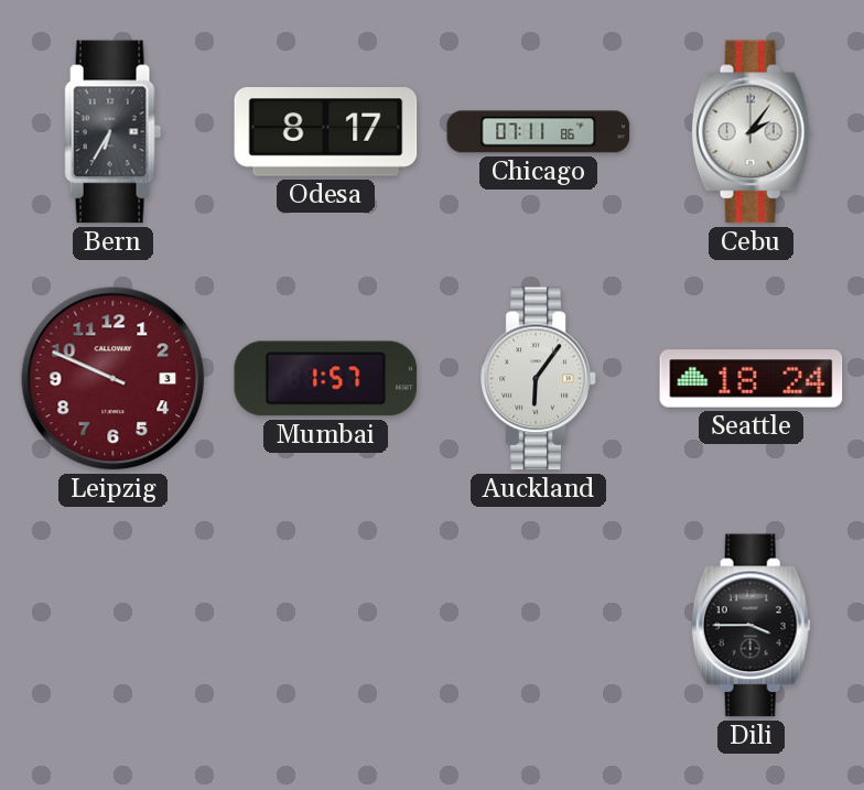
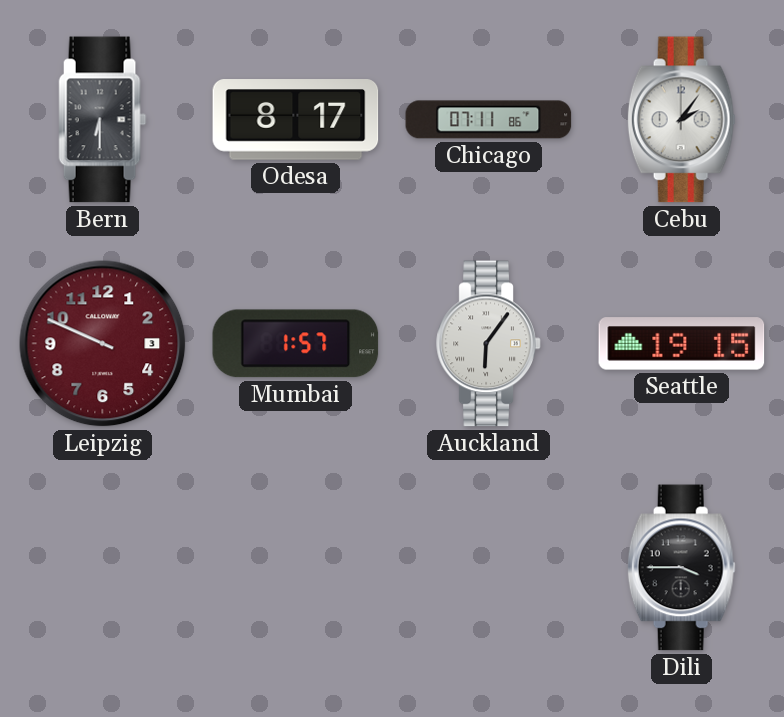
Bern: 6:35 -> 6:30 (103, 120)
Seattle: 18:24 -> 19:15 (682, 344)
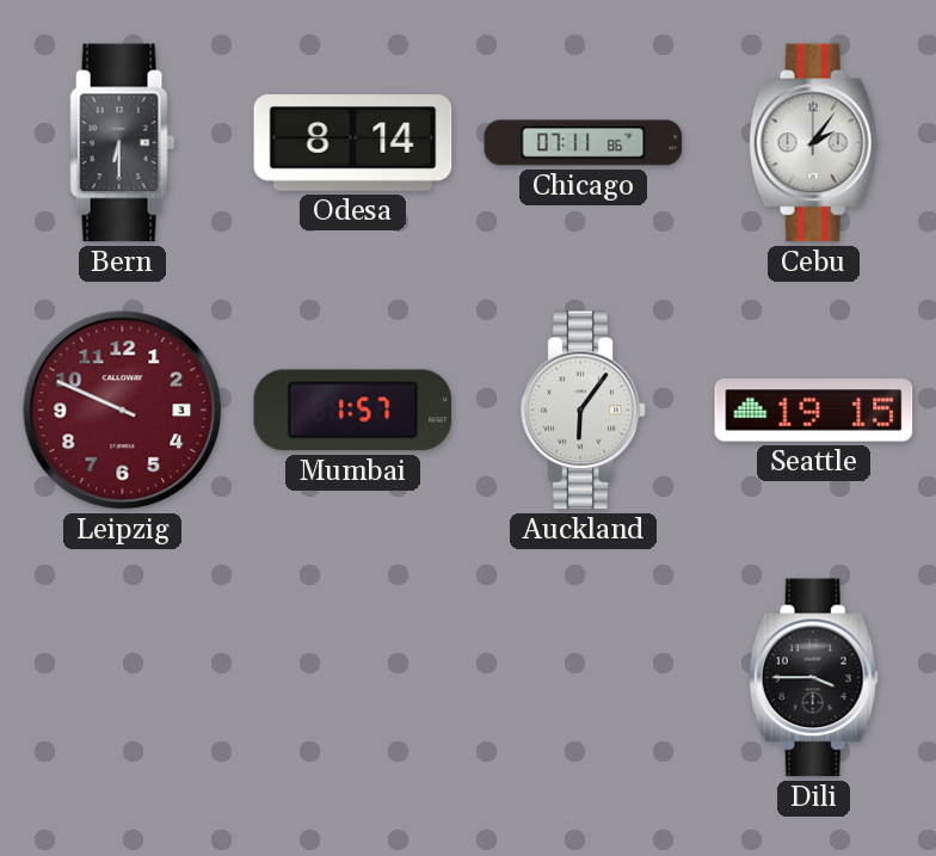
Odesa: 8:17 -> 8:14 (353, 143)
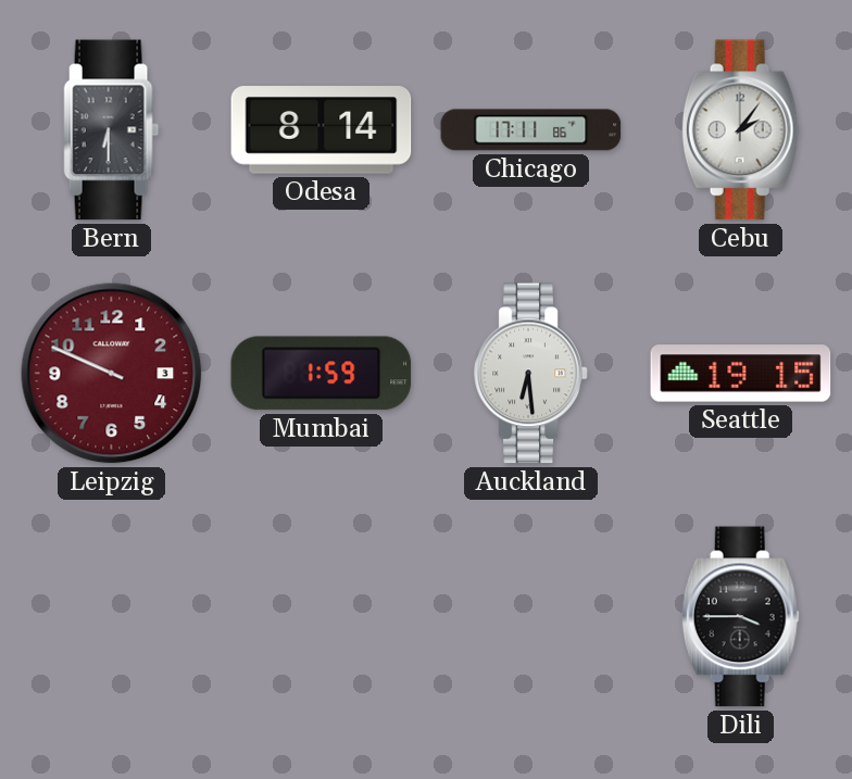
Chicago: 07:11 -> 17:11 (531, 130)
Mumbai: 1:57 -> 1:59 (322, 374)
Auckland: 6:06 -> 6:29 (531, 374)
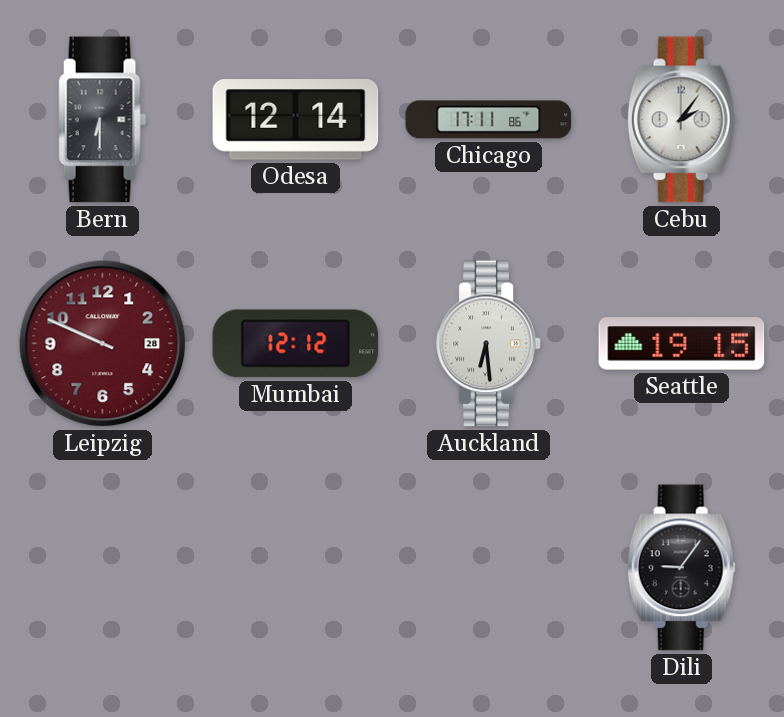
Odesa: 8:14 -> 12:14 (296, 120)
Leipzig date: 3 -> 28 (103, 344)
Mumbai: 1:59 -> 12:12 (296, 344)
Dili: 3:45 -> 9:06 (681, 568)
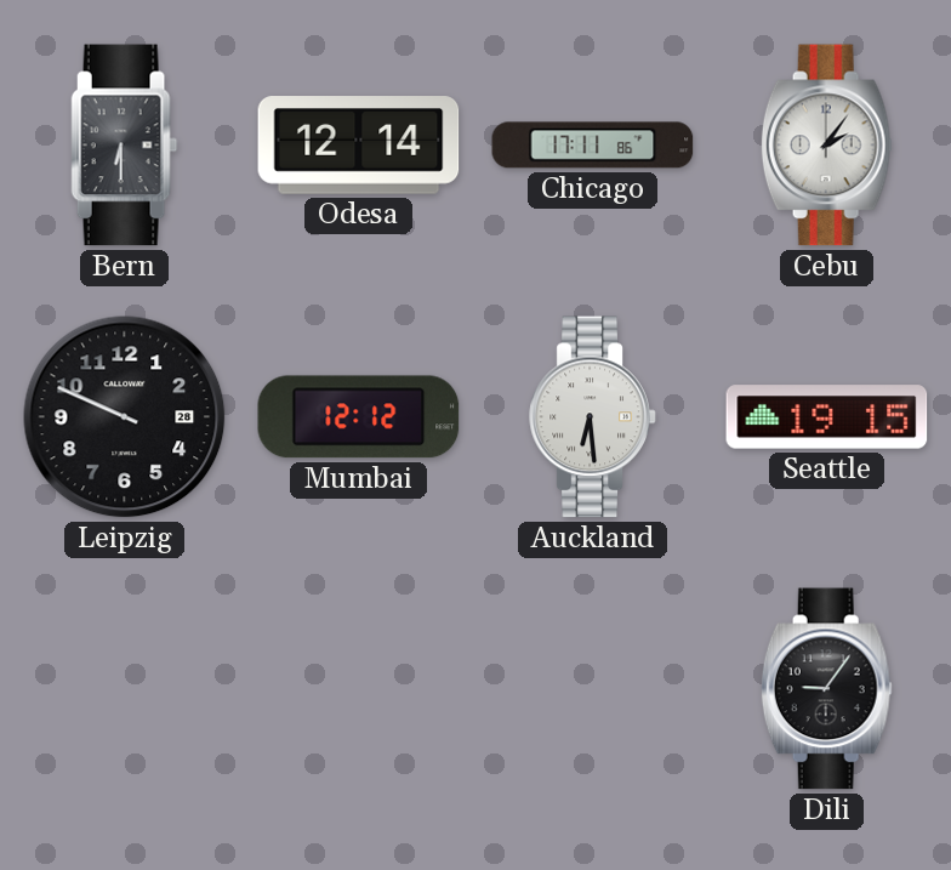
Leipzig dial: burgundy -> black (125, 417)
